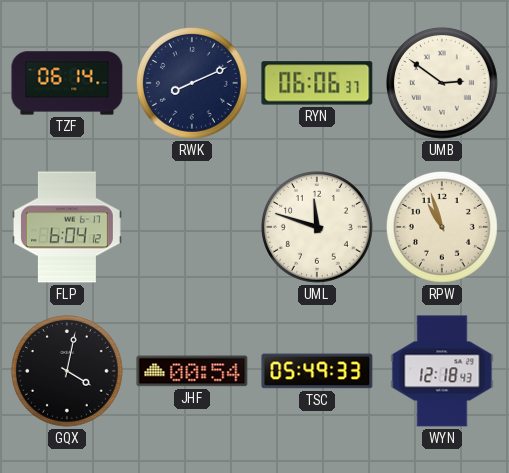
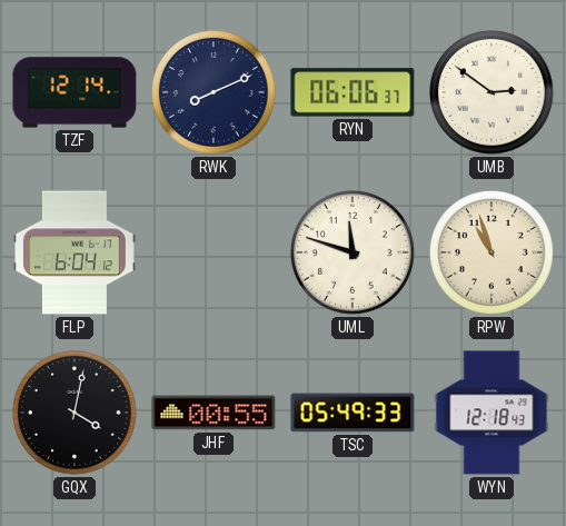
TZF: 06:14 -> 12:14 (75, 92)
JHF: 00:54 -> 00:55 (214, 413)
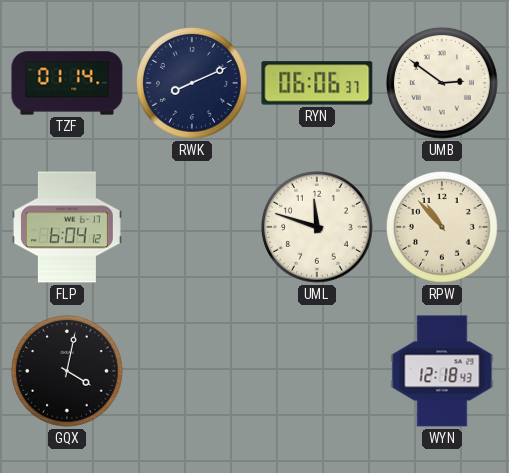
TZF: 12:14 -> 01:14 (67, 83)
RPW: 10:57 -> 10:53 (443, 228)
JHF: 00:55 -> none (214, 413)
TSC: 05:49 -> none (352, 413)
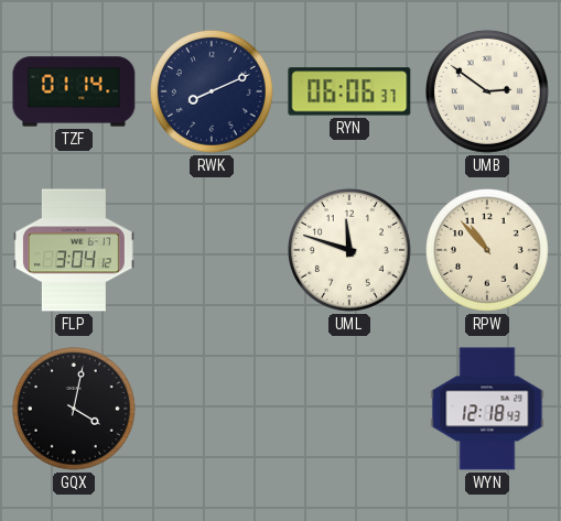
FLP: 6:04 -> 3:04 (74, 250)
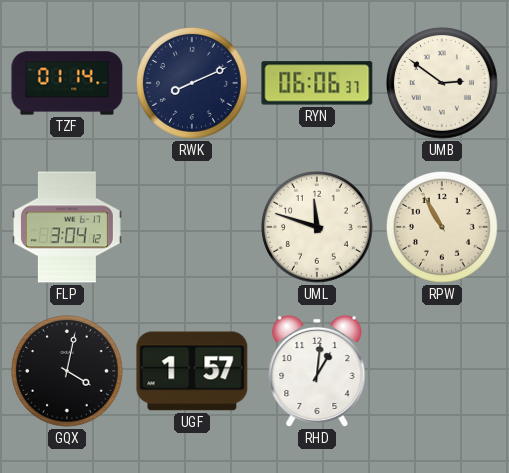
RPW: 10:53 -> 10:55 (443, 228)
UGF: none -> 1:57 (192, 371)
RHD: none -> 1:01 (317, 371)
WYN: 12:18 -> none (487, 409)
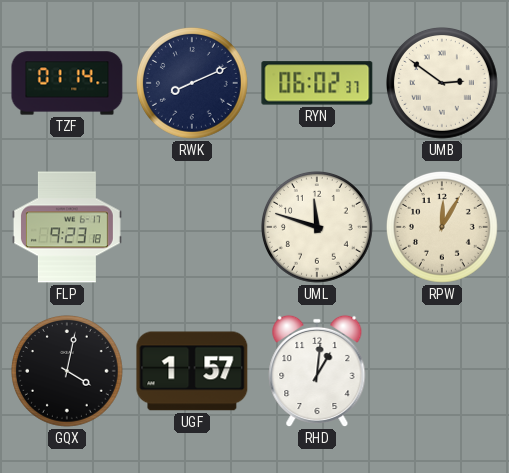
RYN: 06:06 -> 06:02 (317, 83)
FLP: 3:04 -> 9:23 (67, 227)
RPW: 10:55 -> 12:05 (443, 228)
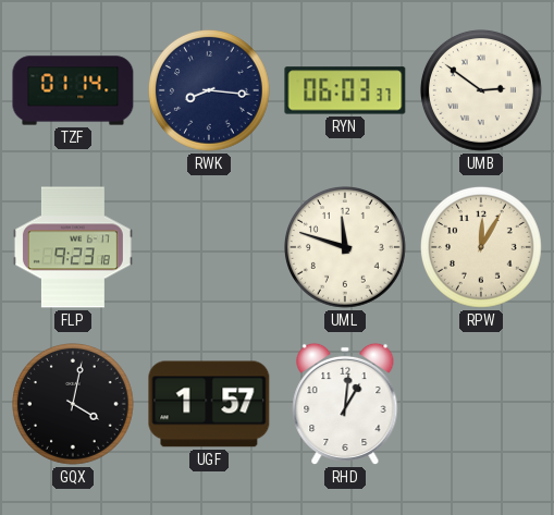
RWK: 8:11 -> 8:16 (210, 91)
RYN: 06:02 -> 06:03 (345, 90)
